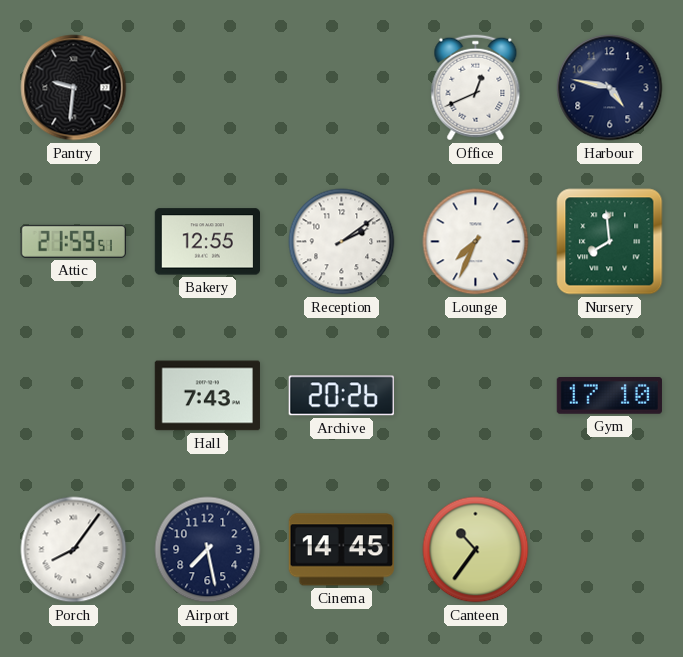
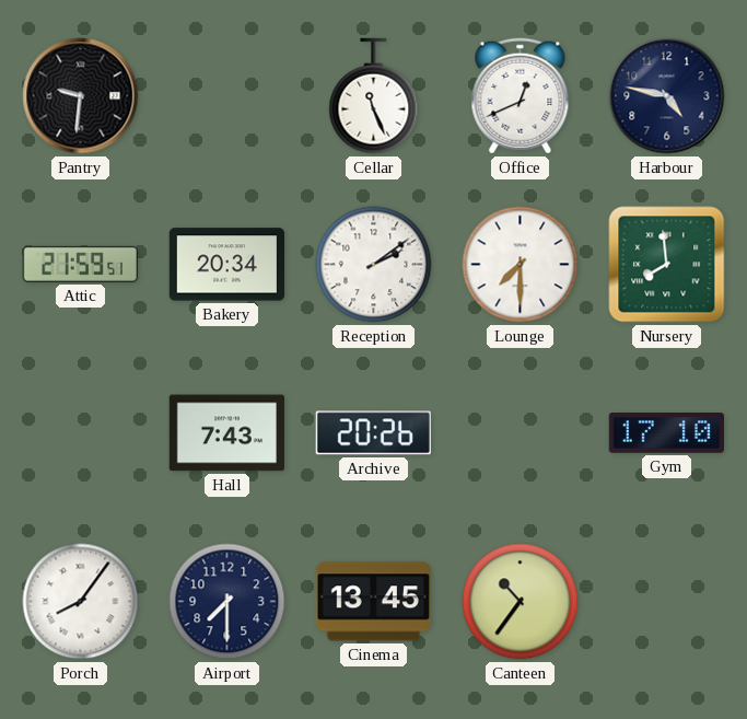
Cellar: none -> 11:26 (374, 96)
Bakery: 12:55 -> 20:34 (226, 265)
Lounge: 7:34 -> 7:30 (521, 265)
Airport: 7:28 -> 7:30 (227, 602)
Cinema: 14:45 -> 13:45 (373, 602)
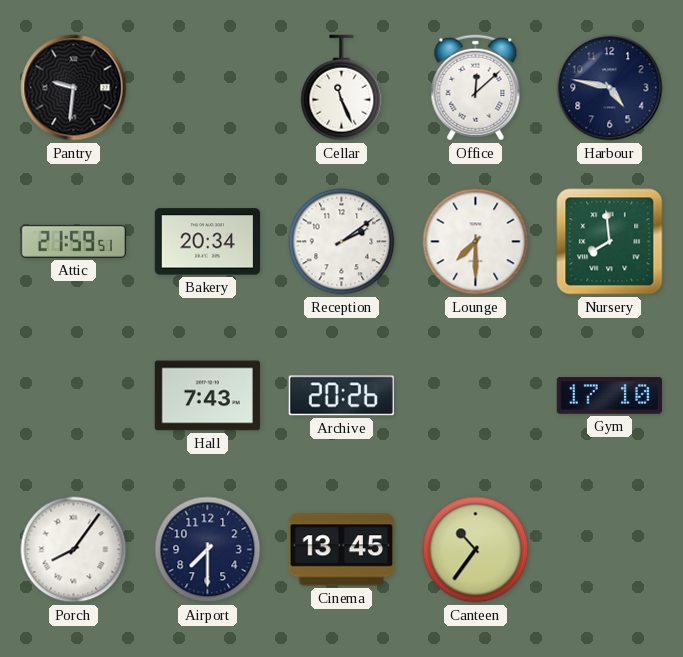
Office: 12:41 -> 12:08 (476, 88)
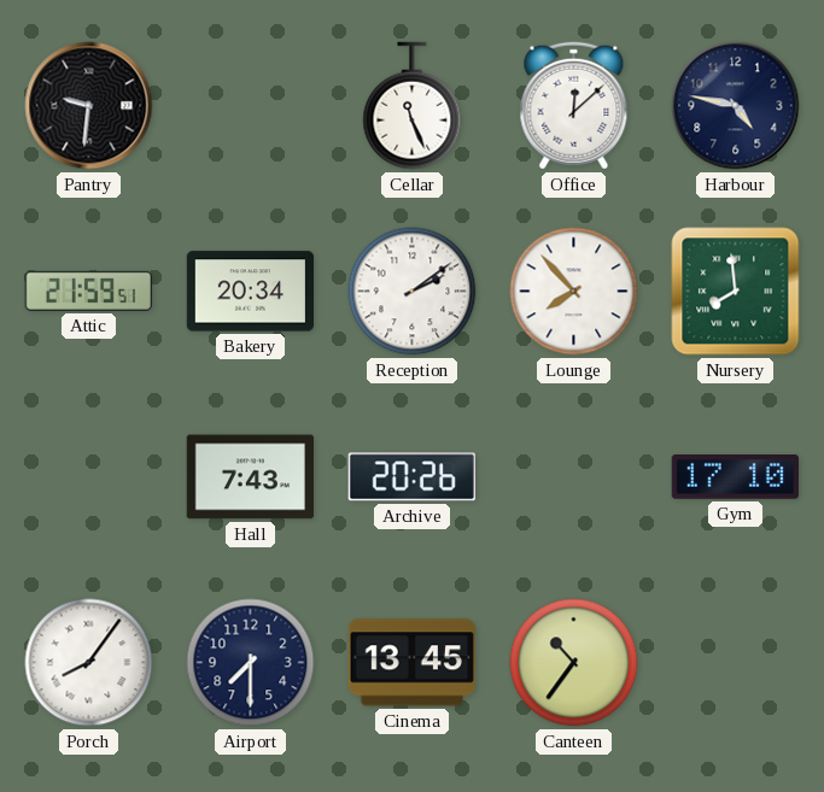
Lounge: 7:30 -> 7:53 (574, 292)
